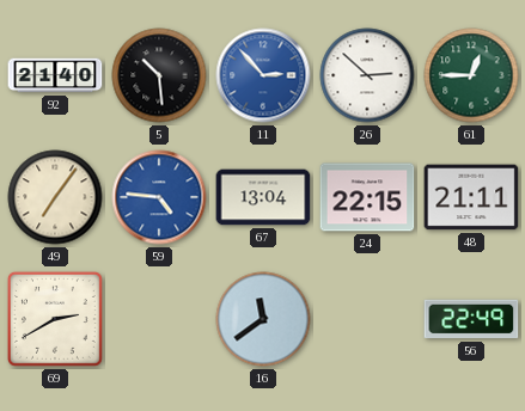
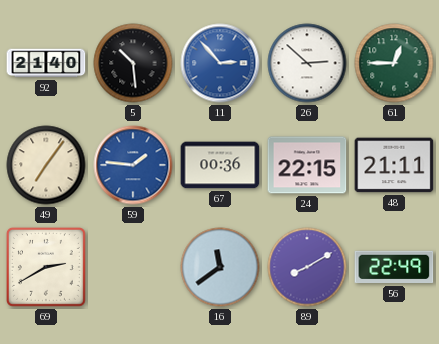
59: 4:46 -> 1:46 (133, 165)
67: 13:04 -> 00:36 (220, 165)
89: none -> 8:10 (307, 267)
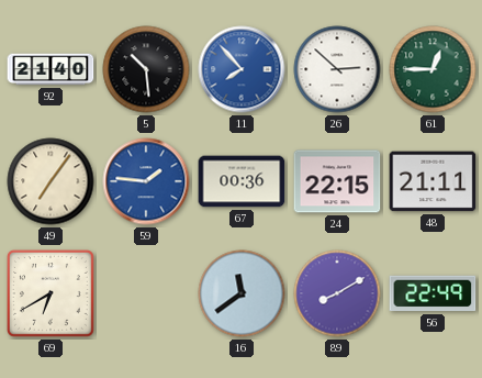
11: 2:53 -> 7:53 (242, 69)
69: 2:40 -> 6:40 (51, 293)
